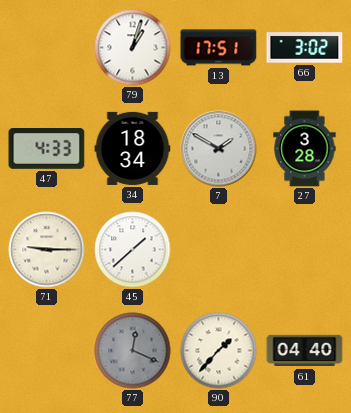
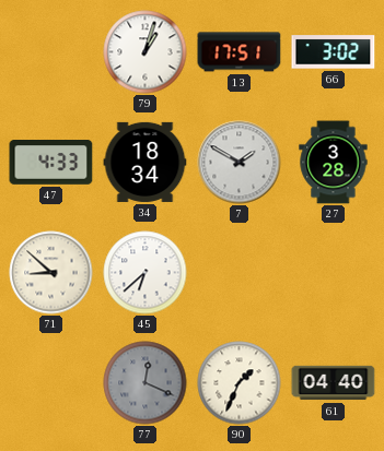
71: 9:15 -> 8:52 (51, 273)
45: 1:38 -> 6:38 (146, 273)
90: 1:37 -> 1:34 (240, 383)
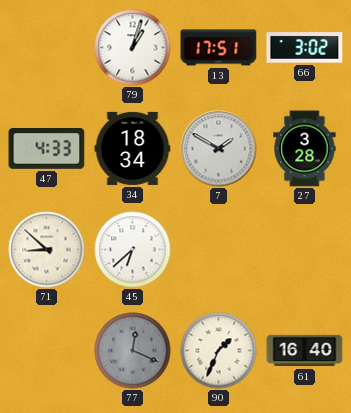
61: 04:40 -> 16:40 (305, 351)
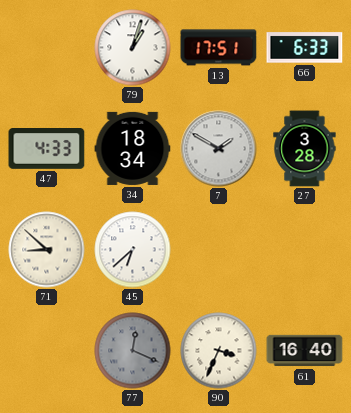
66: 3:02 -> 6:33 (305, 48)
90: 1:34 -> 3:34 (219, 351)
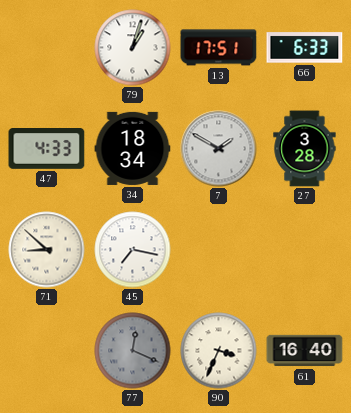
45: 6:38 -> 7:17 (133, 250)
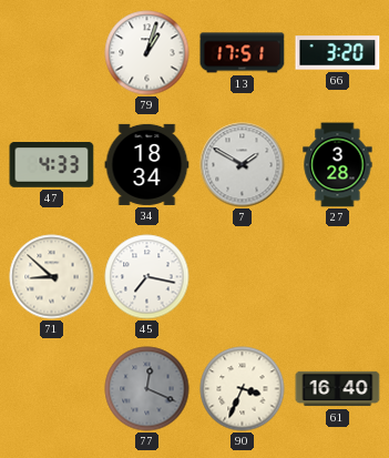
66: 6:33 -> 3:20 (338, 53)
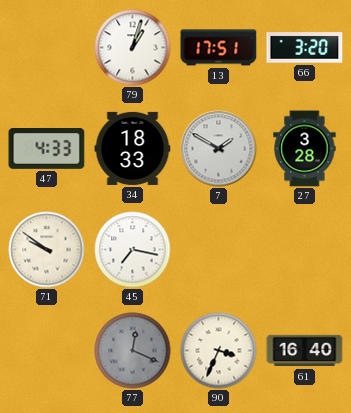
34: 18:34 -> 18:33 (133, 148)
71: 8:52 -> 9:51 (47, 250)
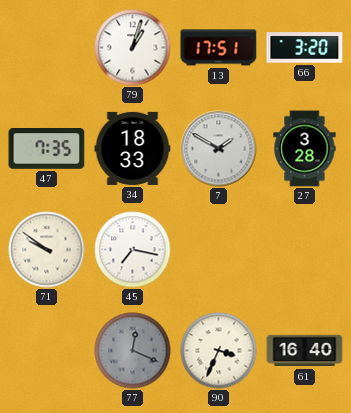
47: 4:33 -> 7:35 (47, 149)
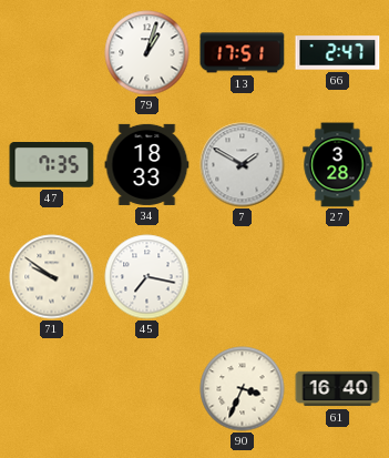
66: 3:20 -> 2:47 (338, 53)
77: 12:19 -> none (133, 351)
